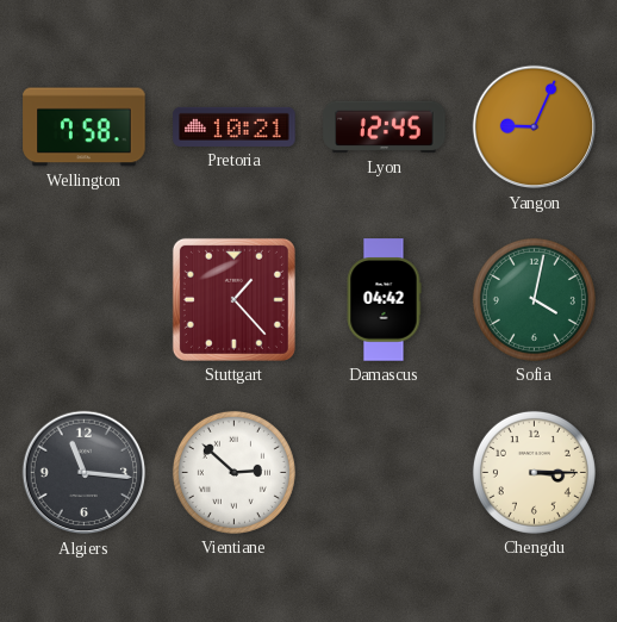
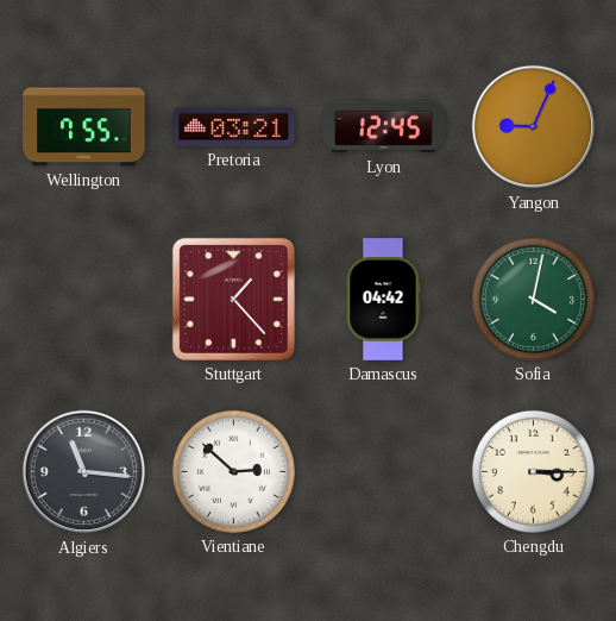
Wellington: 7:58 -> 7:55 (84, 127)
Pretoria: 10:21 -> 03:21 (234, 126)
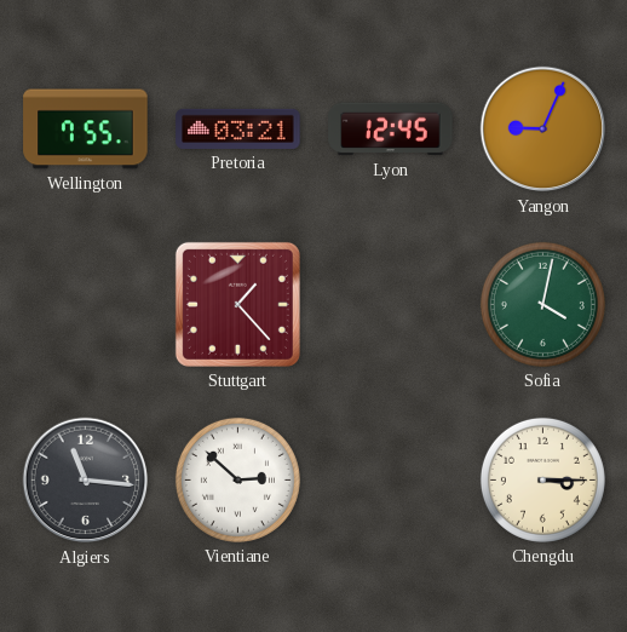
Damascus: 04:42 -> none (383, 300)
